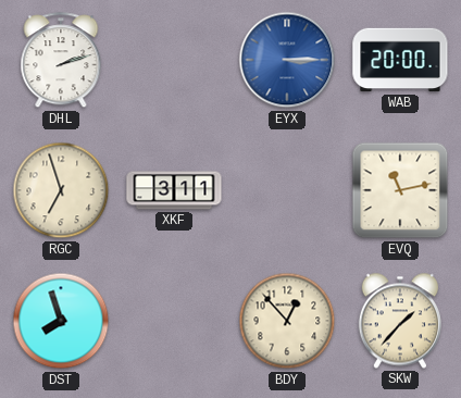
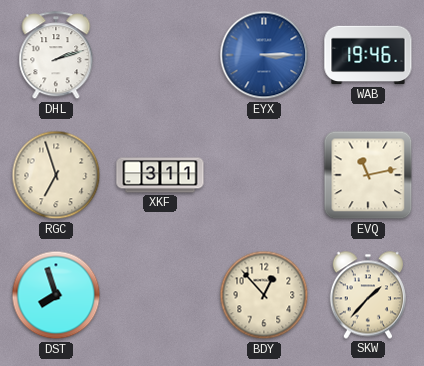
WAB: 20:00 -> 19:46 (368, 55)
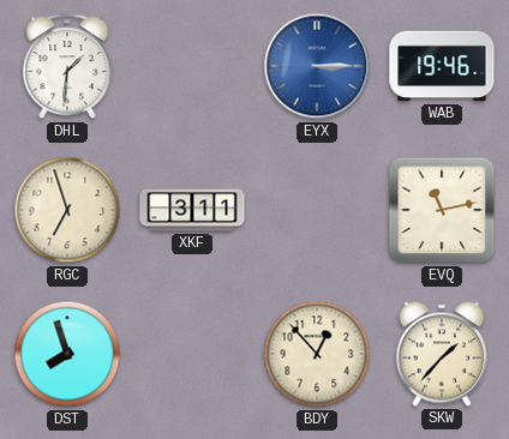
DHL: 2:12 -> 1:31 (67, 67)
